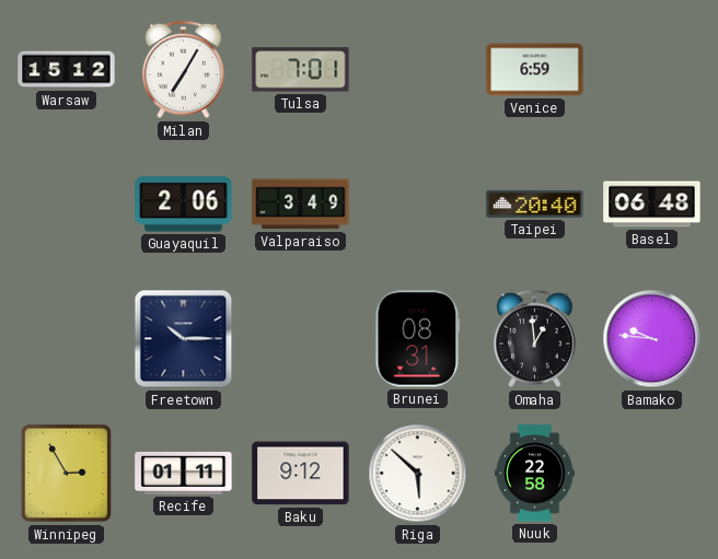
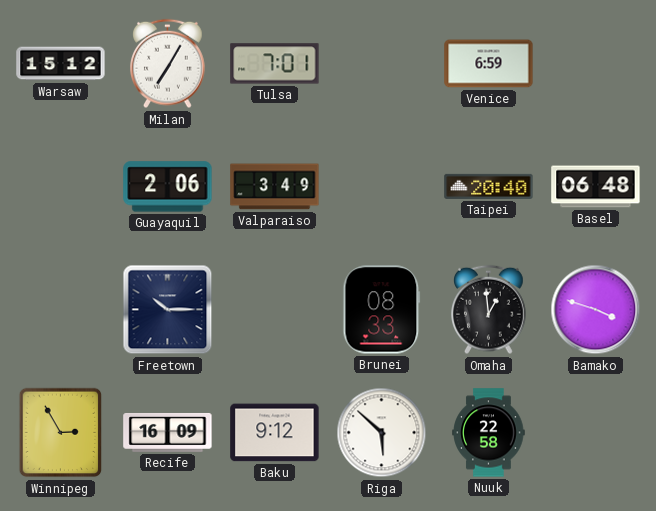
Brunei: 08:31 -> 08:33 (382, 310)
Bamako: 9:46 -> 3:48 (596, 310)
Recife: 01:11 -> 16:09 (168, 432)
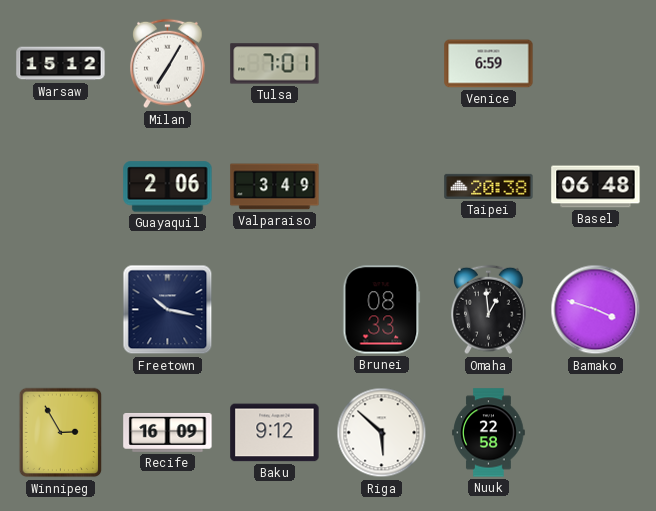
Taipei: 20:40 -> 20:38 (489, 186)
Freetown: 10:15 -> 10:17 (168, 310)
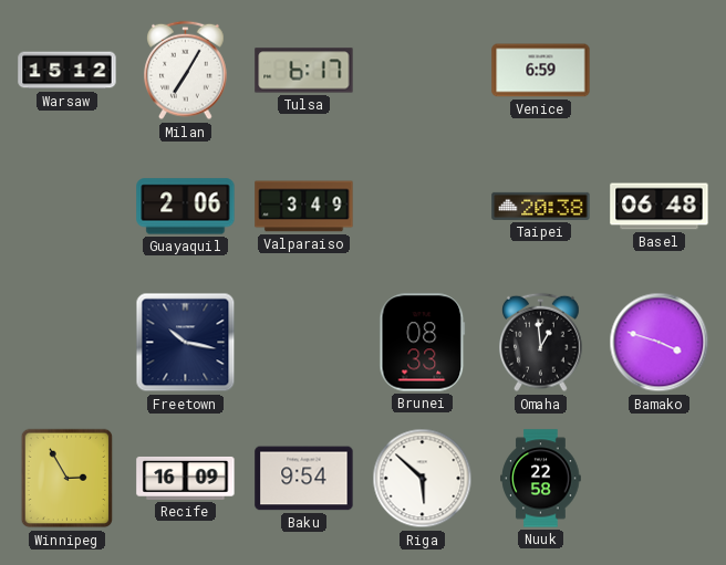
Tulsa: 7:01 -> 6:17 (304, 71)
Baku: 9:12 -> 9:54 (304, 479)
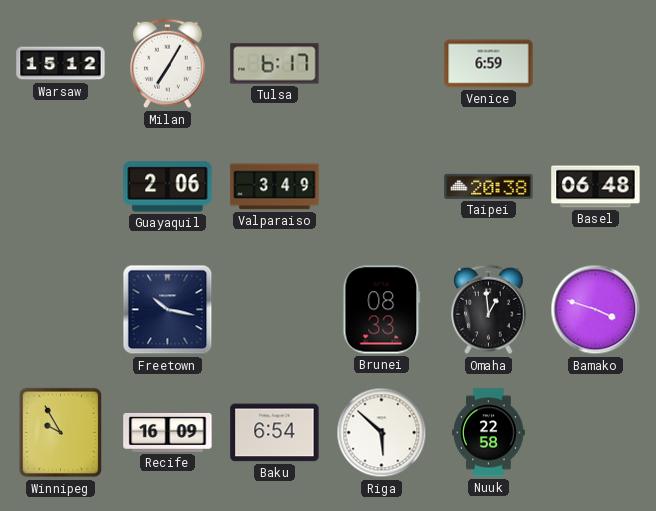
Winnipeg: 2:55 -> 9:55 (61, 433)
Baku: 9:54 -> 6:54 (275, 433)
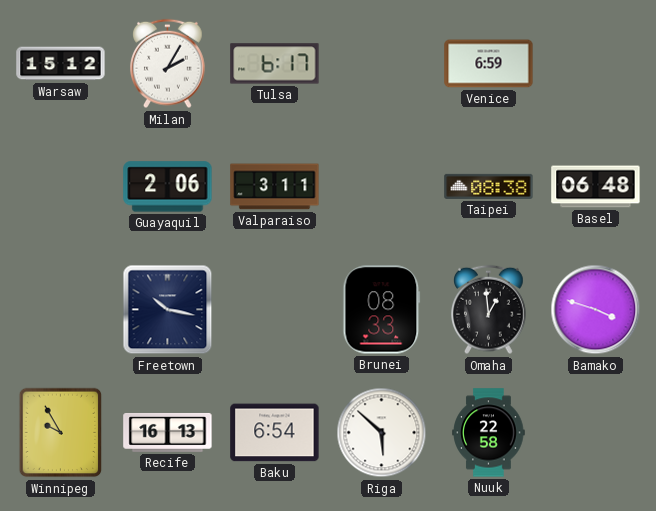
Milan: 7:05 -> 2:05 (168, 64)
Valparaiso: 3:49 -> 3:11 (275, 187)
Taipei: 20:38 -> 08:38 (489, 186)
Recife: 16:09 -> 16:13 (168, 432)
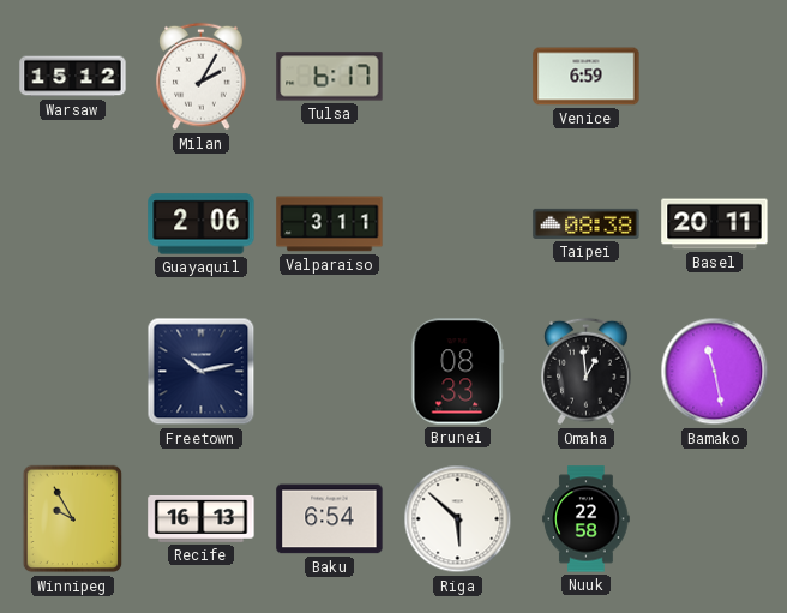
Basel: 06:48 -> 20:11 (715, 224)
Freetown: 10:17 -> 10:13 (202, 372)
Bamako: 3:48 -> 11:28 (715, 372)
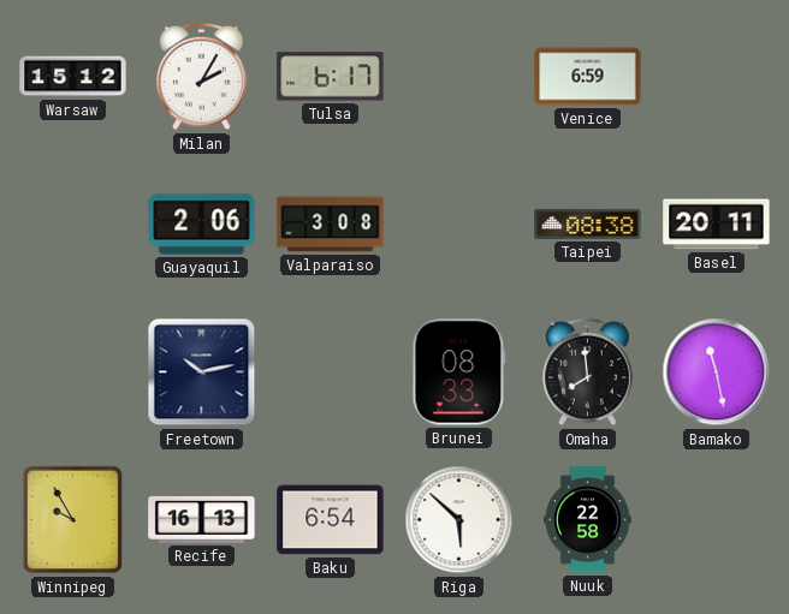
Valparaiso: 3:11 -> 3:08 (331, 225)
Omaha: 12:59 -> 7:59 (588, 372)
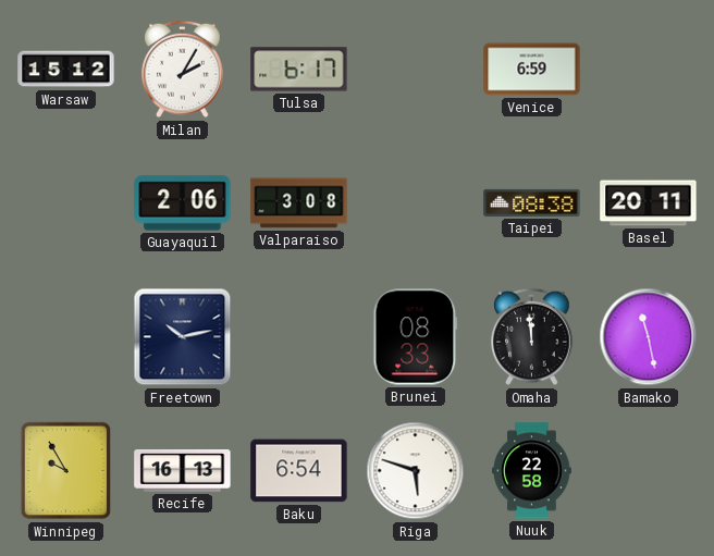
Omaha: 7:59 -> 11:59 (532, 337)
Riga: 5:52 -> 5:48 (416, 471)
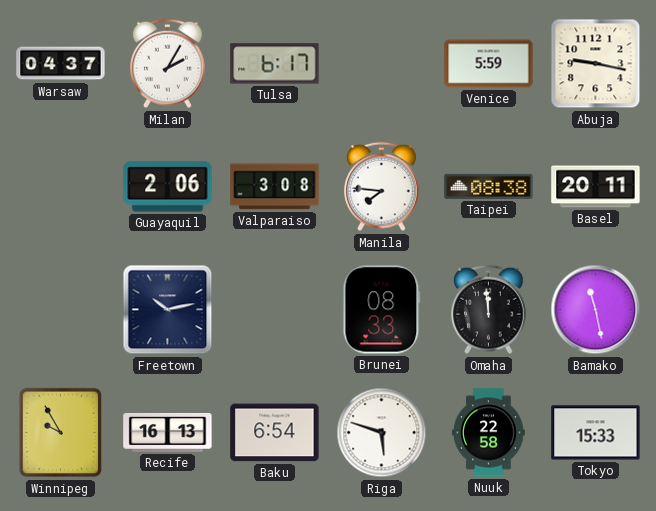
Warsaw: 15:12 -> 04:37 (61, 64)
Venice: 6:59 -> 5:59 (489, 64)
Abuja: none -> 9:17 (596, 64)
Manila: none -> 7:46 (382, 187)
Tokyo: none -> 15:33 (596, 433)
